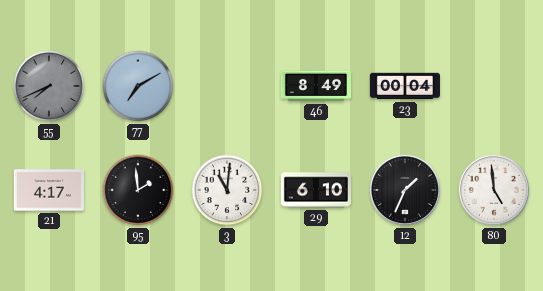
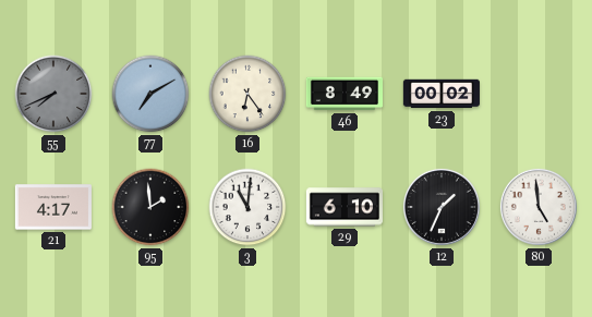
16: none -> 6:24 (247, 94)
23: 00:04 -> 00:02 (442, 94)
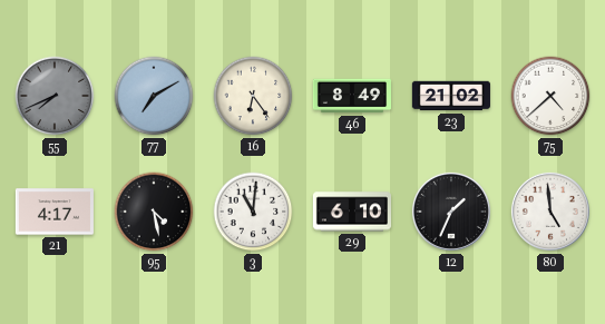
23: 00:02 -> 21:02 (451, 96)
75: none -> 4:38 (550, 96)
95: 1:59 -> 4:28 (154, 212)
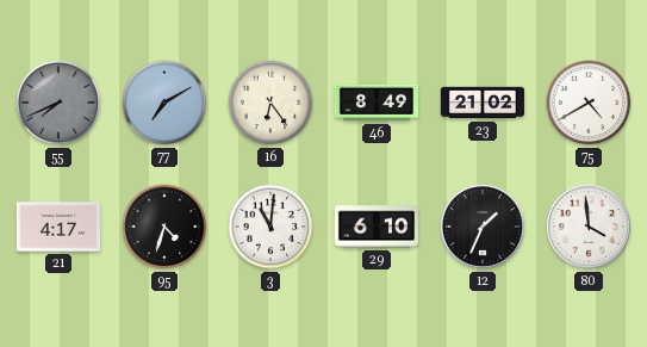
75: 4:38 -> 4:40 (589, 103)
95: 4:28 -> 4:33 (164, 227)
80: 4:59 -> 3:59 (589, 227)
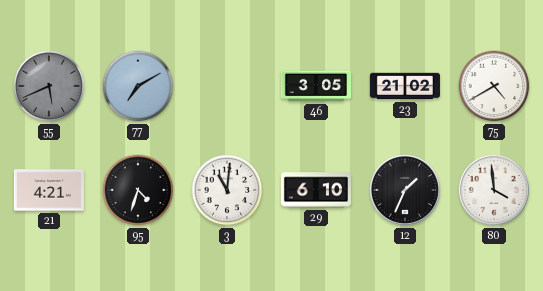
55: 7:41 -> 5:41 (49, 86)
16: 6:24 -> none (270, 103)
46: 8:49 -> 3:05 (316, 86)
21: 4:17 -> 4:21 (49, 190)
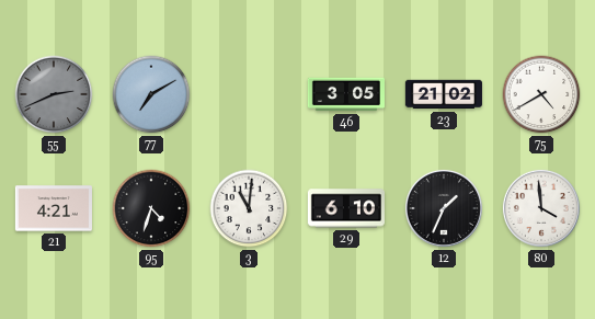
55: 5:41 -> 2:41 (54, 94)
